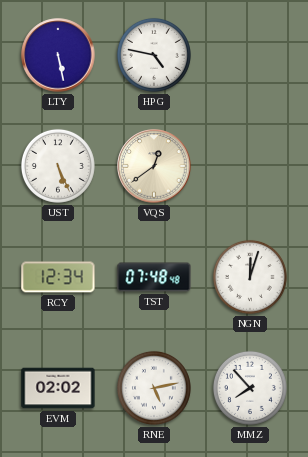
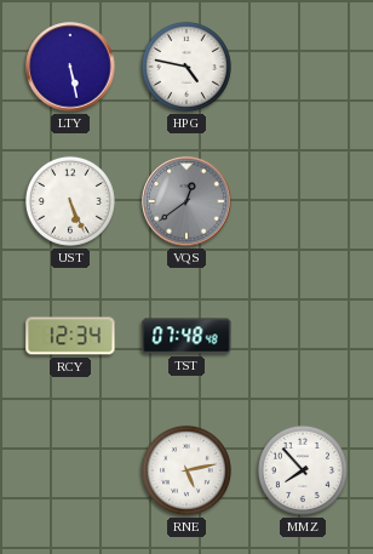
VQS dial: cream -> grey (187, 201)
NGN: 12:03 -> none (250, 277)
EVM: 02:02 -> none (58, 388)
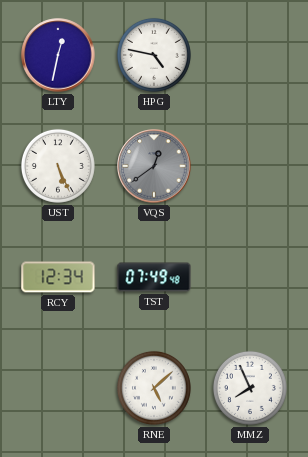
LTY: 5:28 -> 12:32 (58, 55)
TST: 07:48 -> 07:49 (154, 277)
RNE: 5:13 -> 5:08 (154, 388)
MMZ: 7:53 -> 7:56 (250, 388)
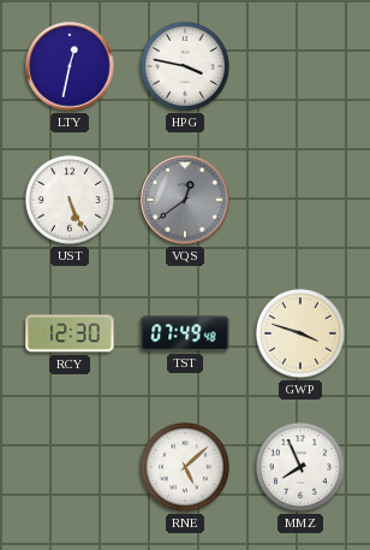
HPG: 4:47 -> 3:47 (185, 66)
RCY: 12:34 -> 12:30 (70, 333)
GWP: none -> 3:48 (300, 333)
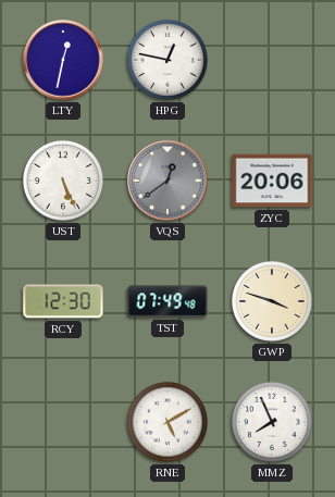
HPG: 3:47 -> 12:47 (167, 60)
ZYC: none -> 20:06 (272, 181)
RNE: 5:08 -> 5:10 (167, 422)
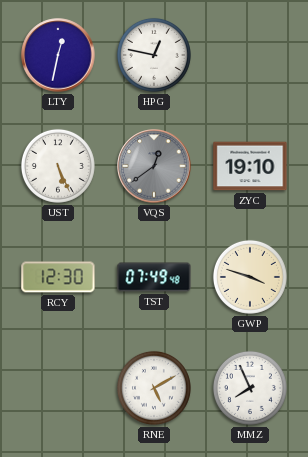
ZYC: 20:06 -> 19:10 (250, 166)
